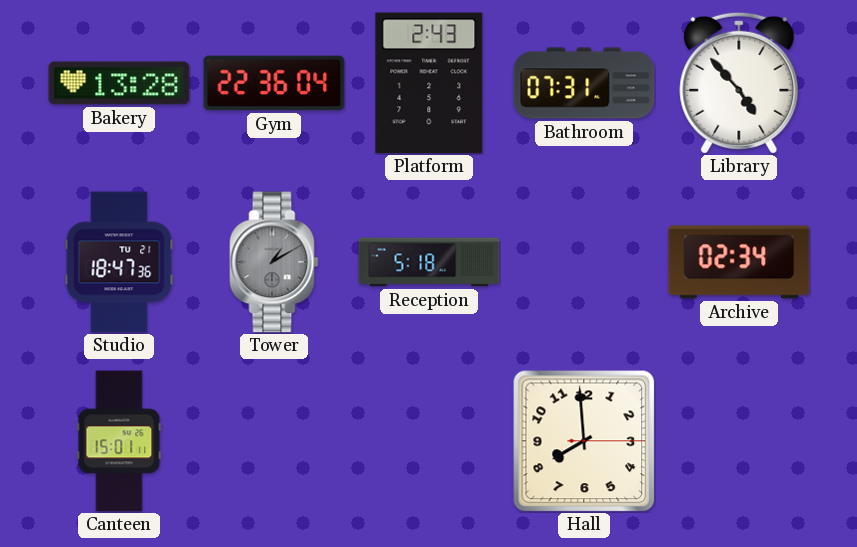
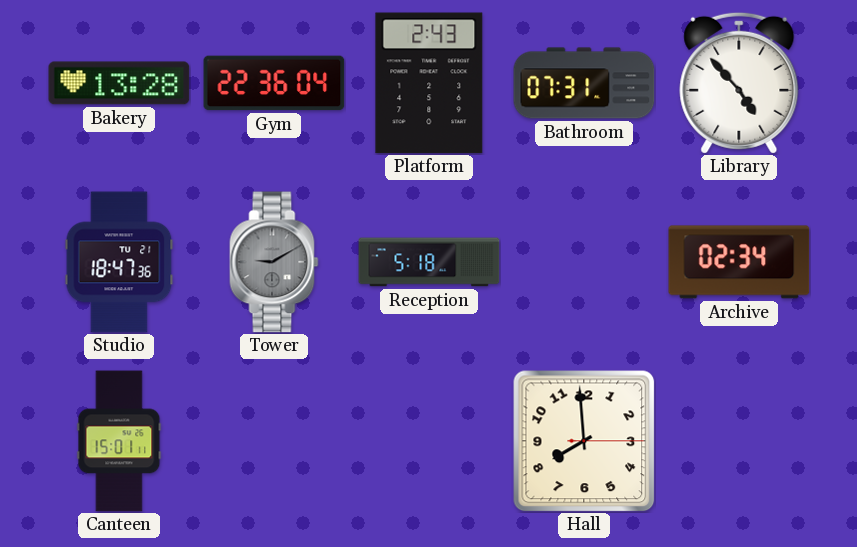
Tower: 1:10 -> 9:10 (274, 262)
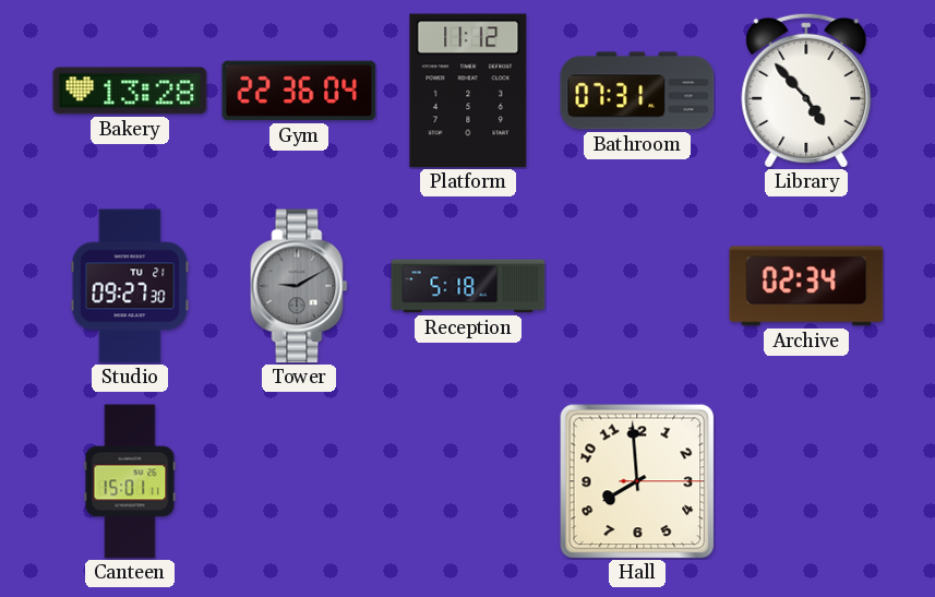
Platform: 2:43 -> 11:12 (468, 91)
Studio: 18:47 -> 09:27 (130, 286)
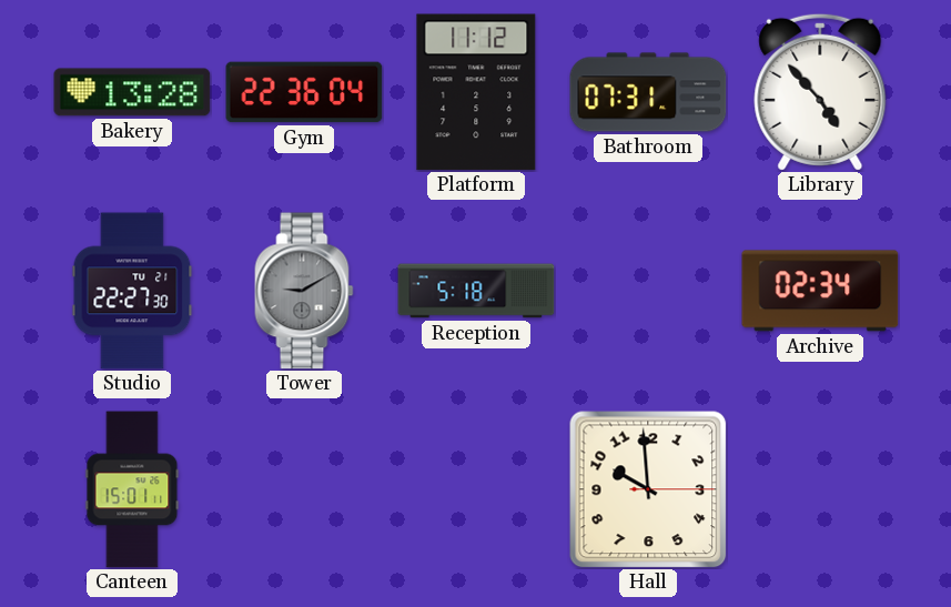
Studio: 09:27 -> 22:27 (132, 291)
Hall: 7:59 -> 9:59 (648, 489)
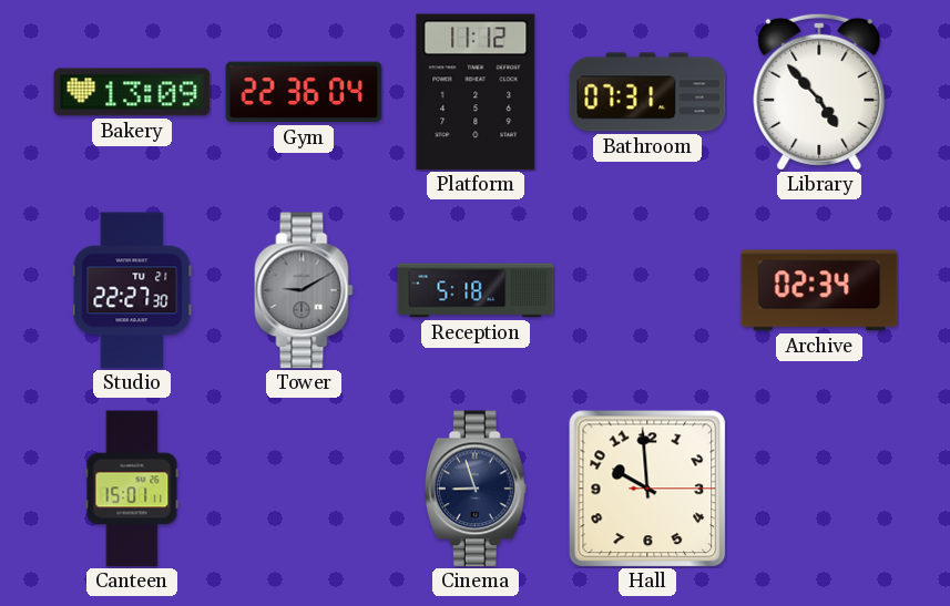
Bakery: 13:28 -> 13:09 (132, 92)
Cinema: none -> 8:57 (476, 489)
